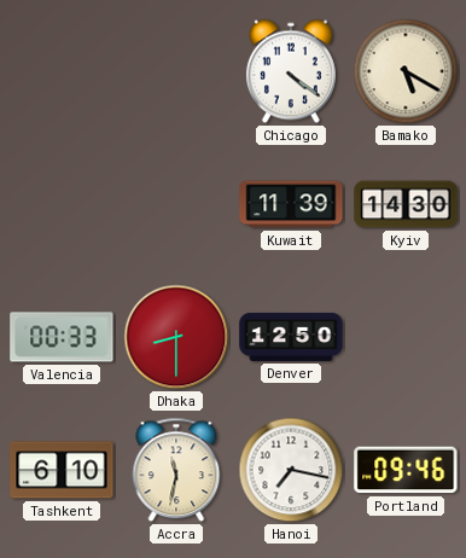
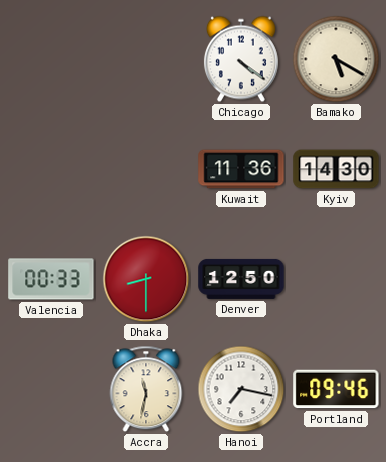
Kuwait: 11:39 -> 11:36 (241, 169)
Tashkent: 6:10 -> none (62, 470)
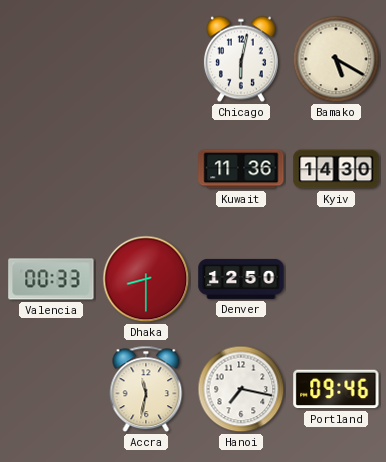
Chicago: 4:21 -> 6:02 (241, 59)
